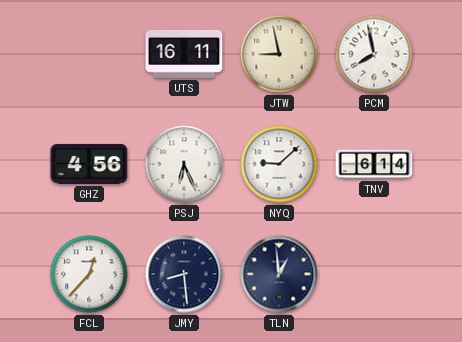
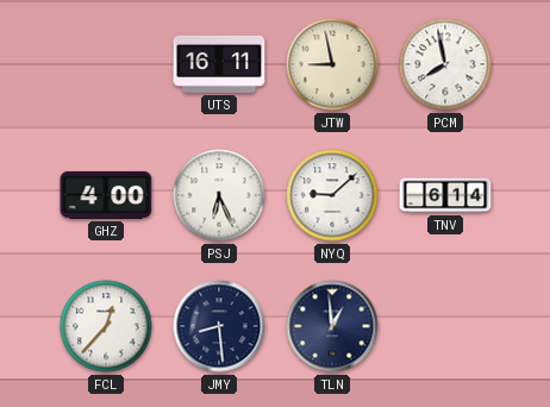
GHZ: 4:56 -> 4:00 (106, 195)
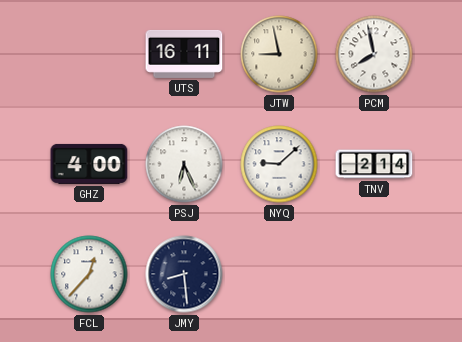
TNV: 6:14 -> 2:14 (374, 164)
TLN: 12:59 -> none (332, 326)
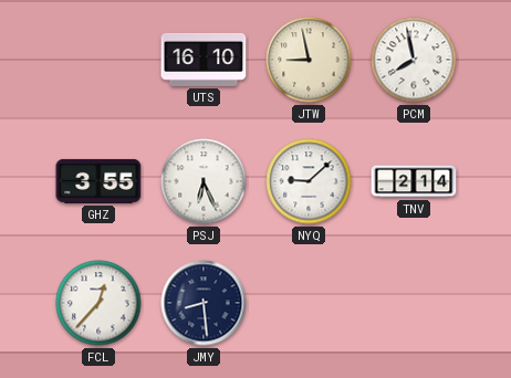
UTS: 16:11 -> 16:10 (204, 60)
GHZ: 4:00 -> 3:55 (98, 181)
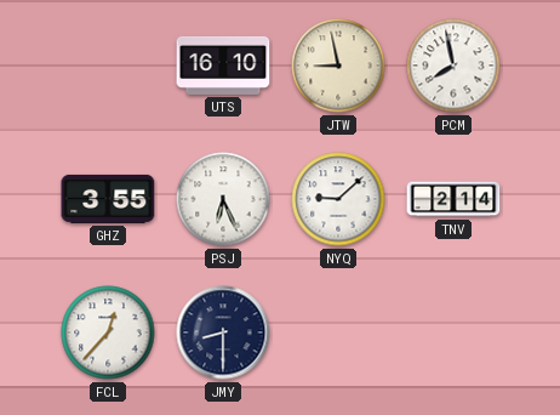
JMY: 8:29 -> 8:30 (223, 332)
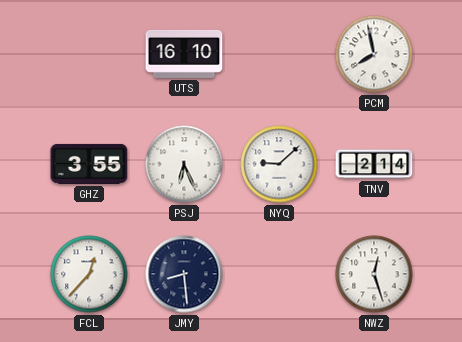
JTW: 8:58 -> none (338, 66)
JMY: 8:30 -> 8:29 (184, 274)
NWZ: none -> 12:27 (374, 274)
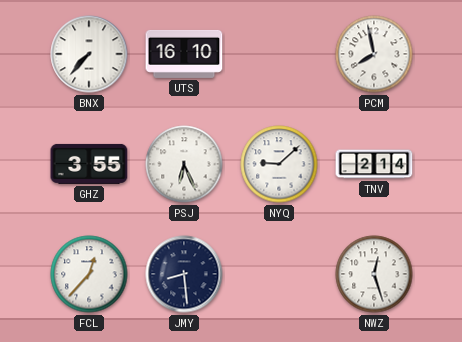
BNX: none -> 7:37 (89, 54)
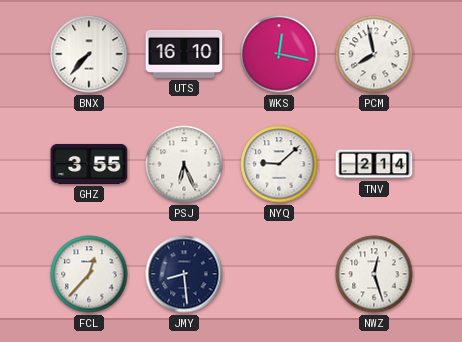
WKS: none -> 12:17 (279, 54)
